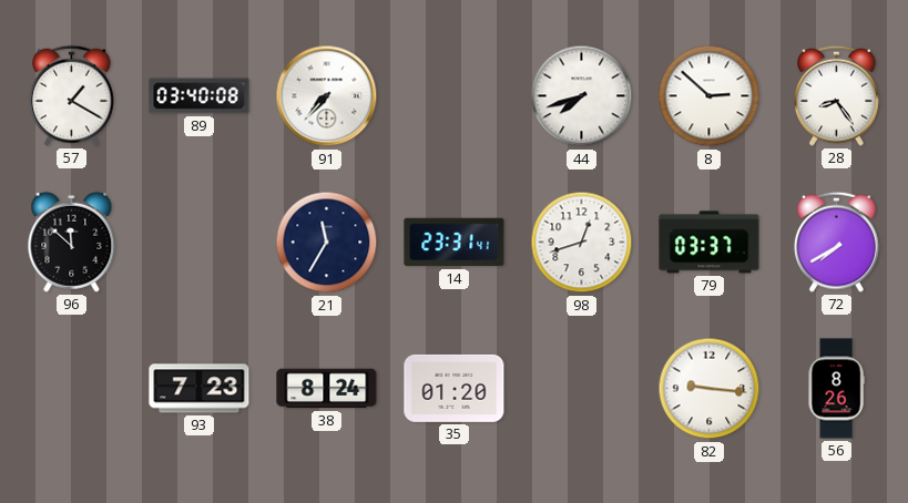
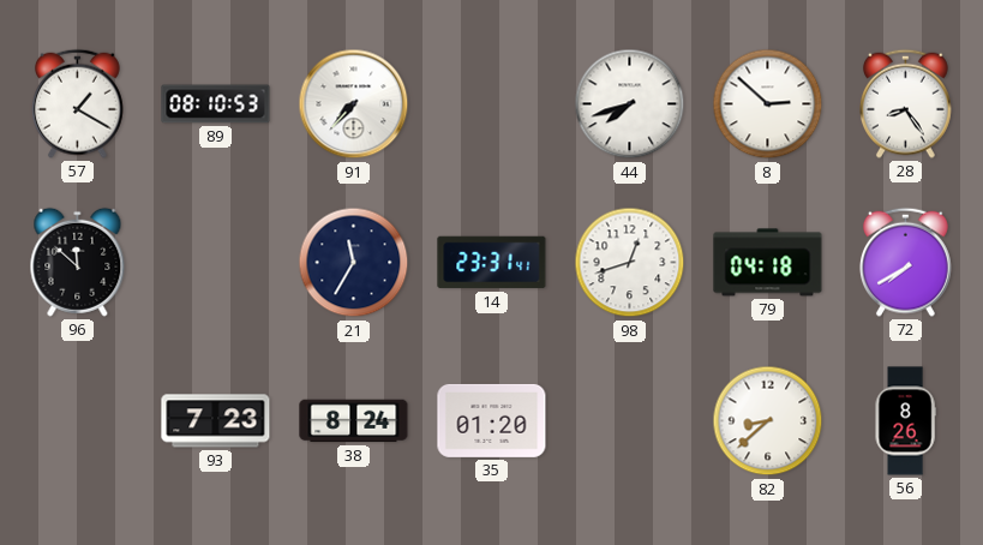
89: 03:40 -> 08:10 (216, 104)
79: 03:37 -> 04:18 (768, 263)
82: 9:16 -> 8:38 (768, 421)
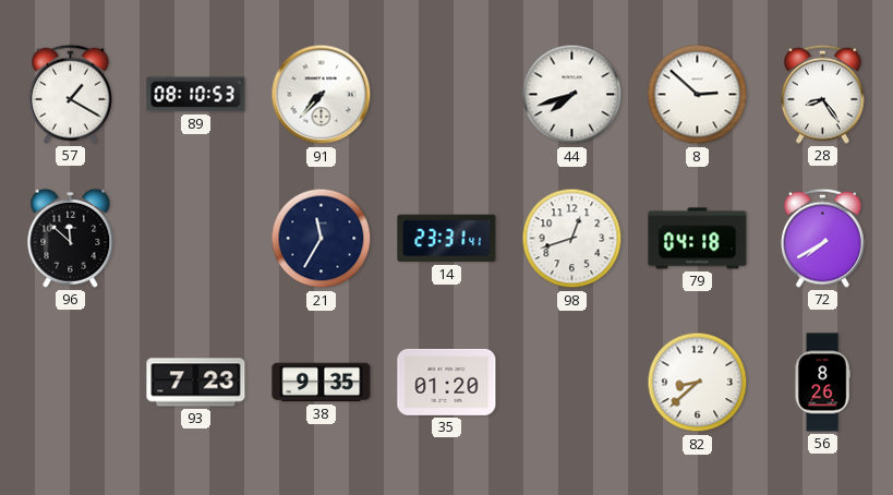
38: 8:24 -> 9:35 (322, 383)
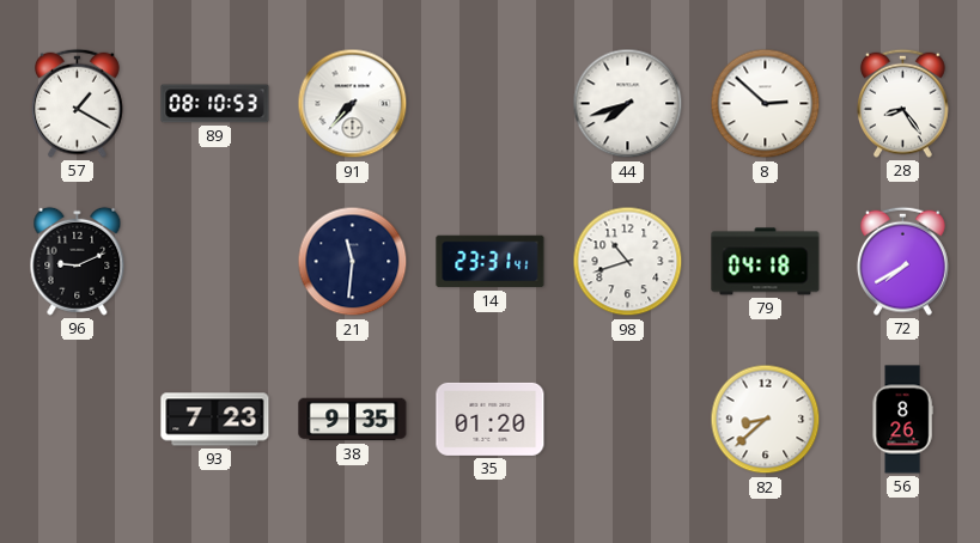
96: 11:52 -> 9:11 (78, 261)
21: 11:35 -> 11:31 (353, 262)
98: 12:42 -> 10:42 (628, 262)
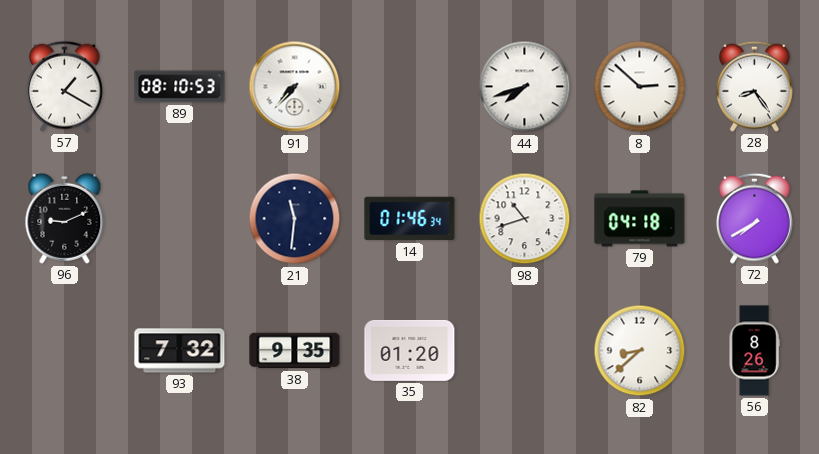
14: 23:31 -> 01:46 (410, 219)
93: 7:23 -> 7:32 (180, 351)
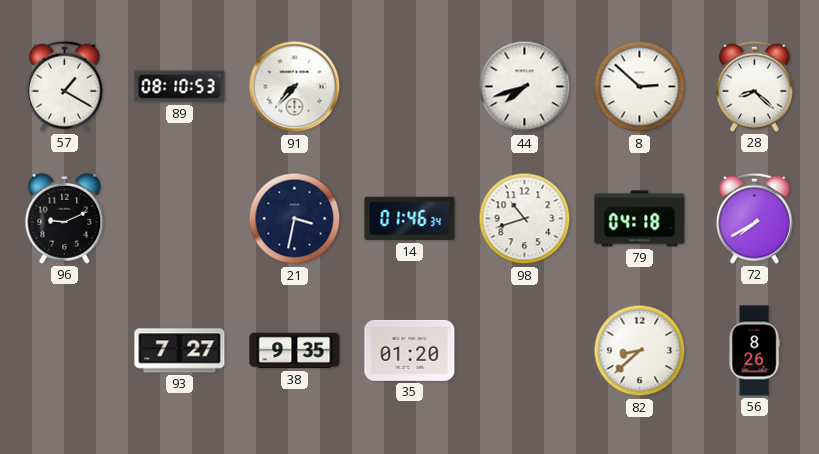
28: 8:24 -> 8:22 (754, 86)
21: 11:31 -> 3:32 (295, 219)
93: 7:32 -> 7:27 (180, 351)
